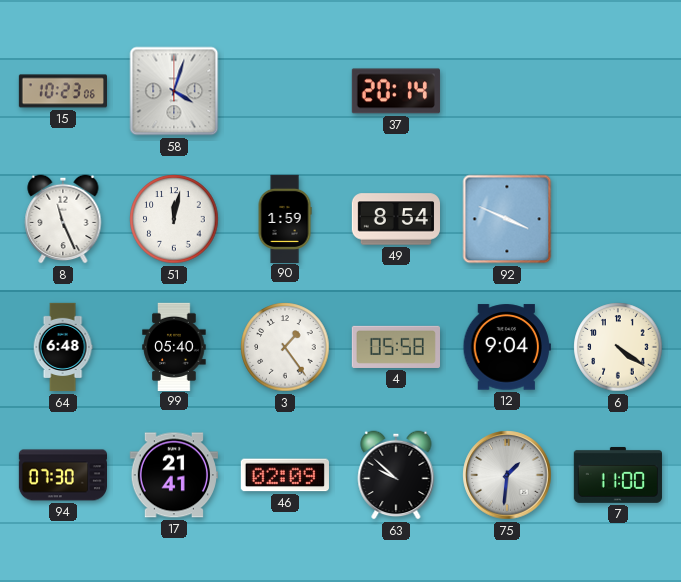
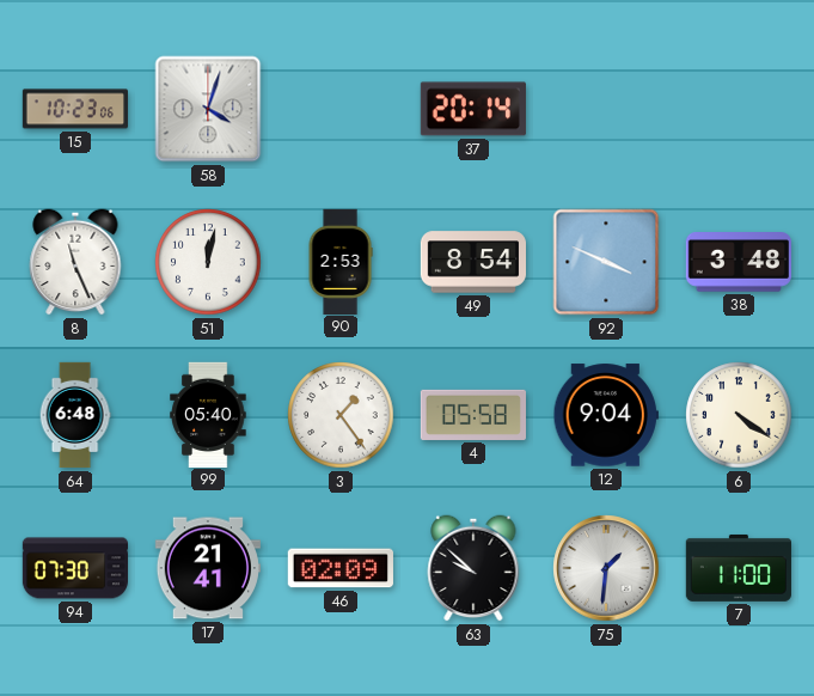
90: 1:59 -> 2:53 (341, 261)
38: none -> 3:48 (739, 262)
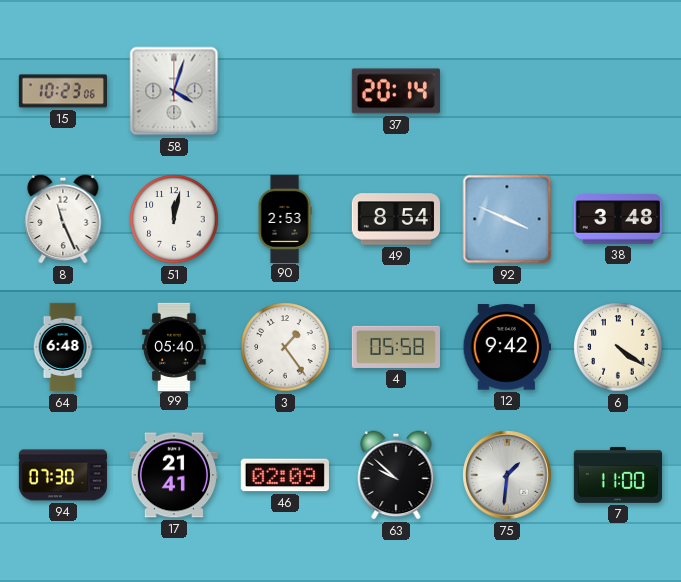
12: 9:04 -> 9:42 (507, 347)
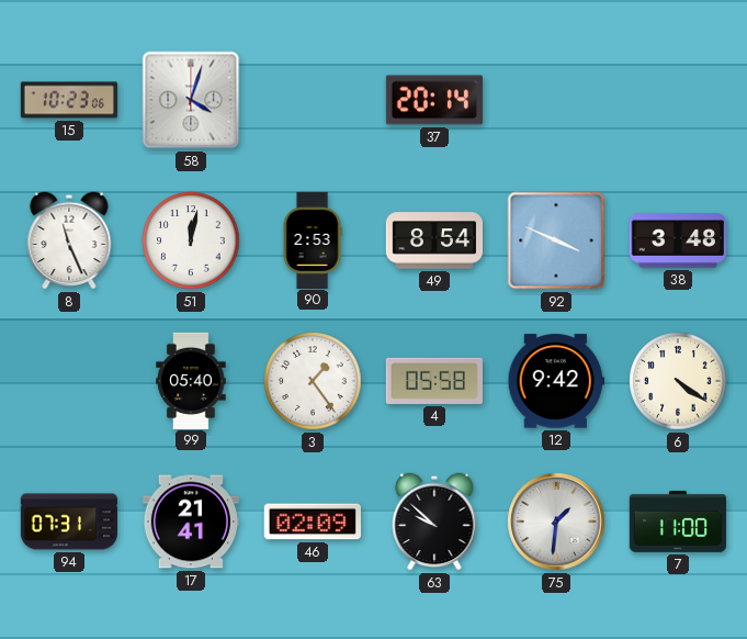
64: 6:48 -> none (63, 347)
94: 07:30 -> 07:31 (68, 522)
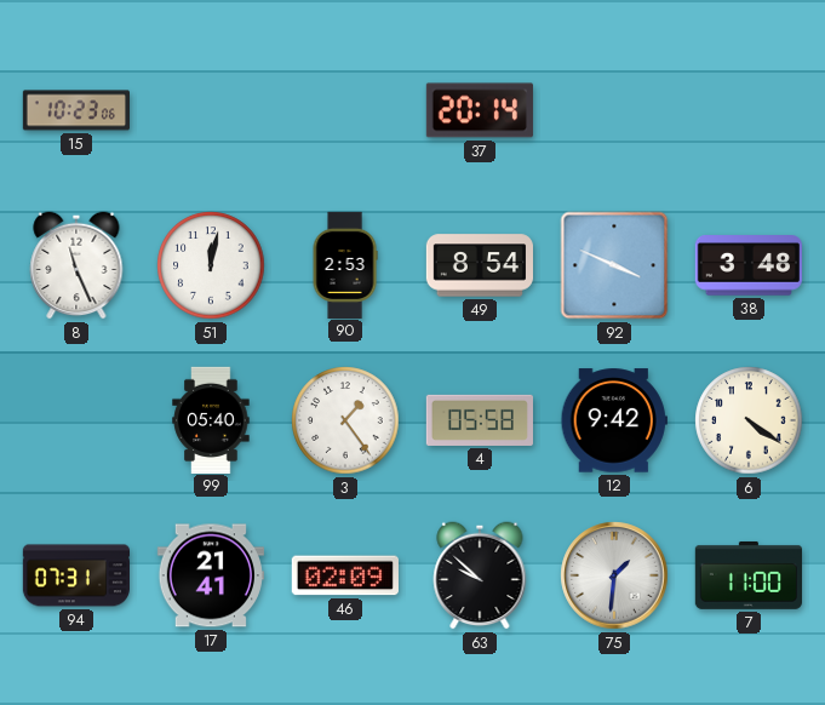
58: 4:03 -> none (191, 100)
